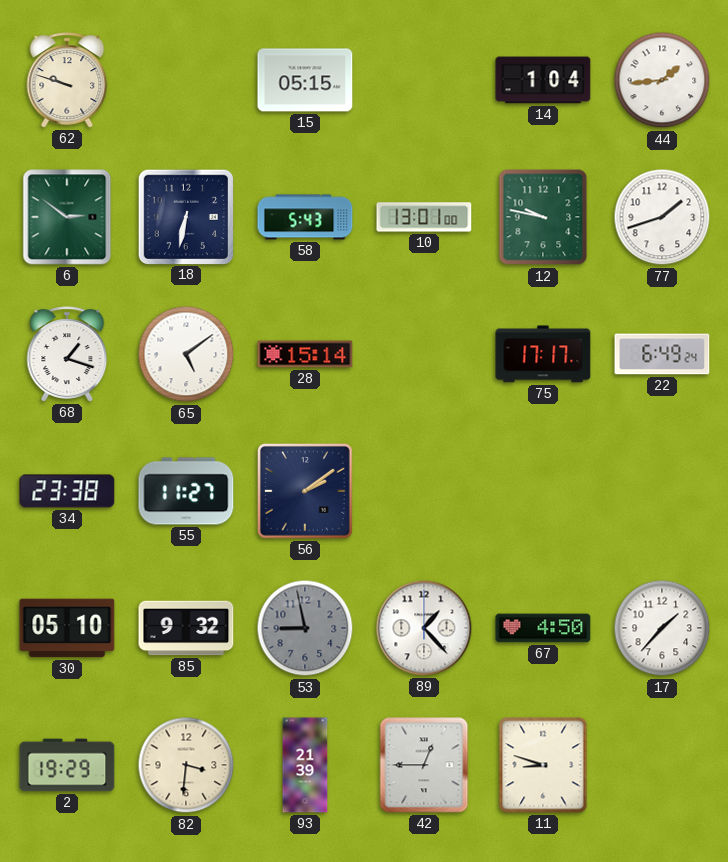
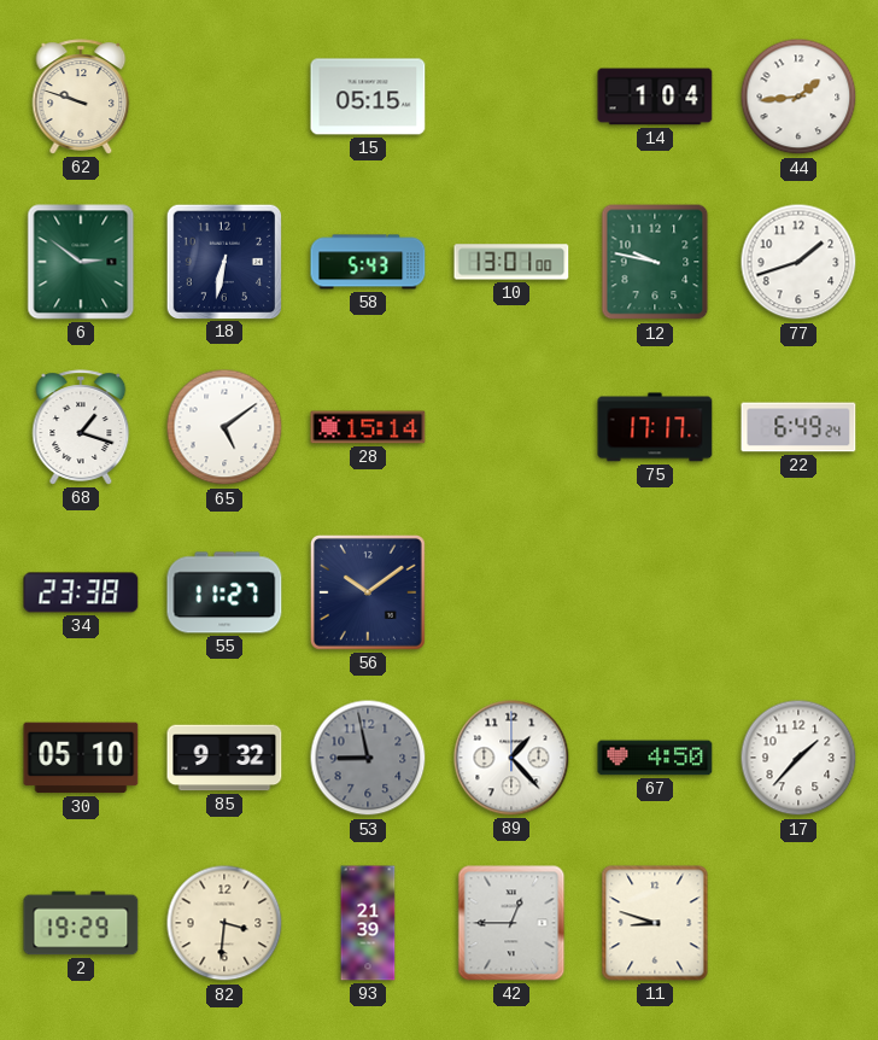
56: 2:09 -> 10:09 (368, 592)
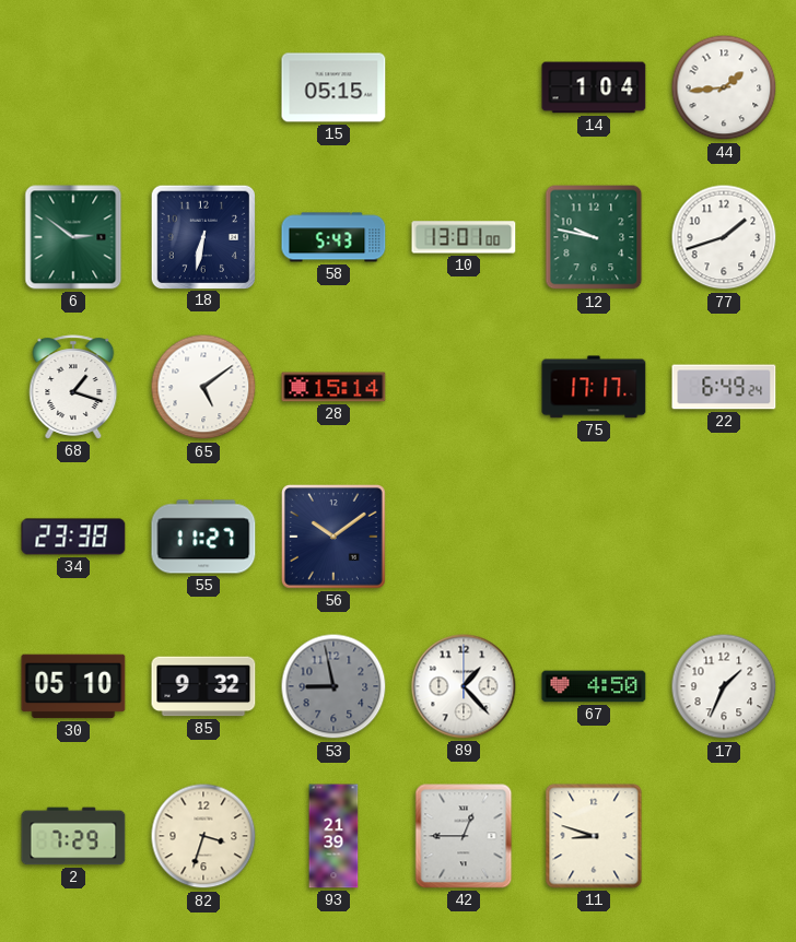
62: 9:48 -> none (81, 97)
17: 1:37 -> 1:34 (724, 686)
2: 19:29 -> 7:29 (73, 836)
82: 3:31 -> 3:33 (203, 836)
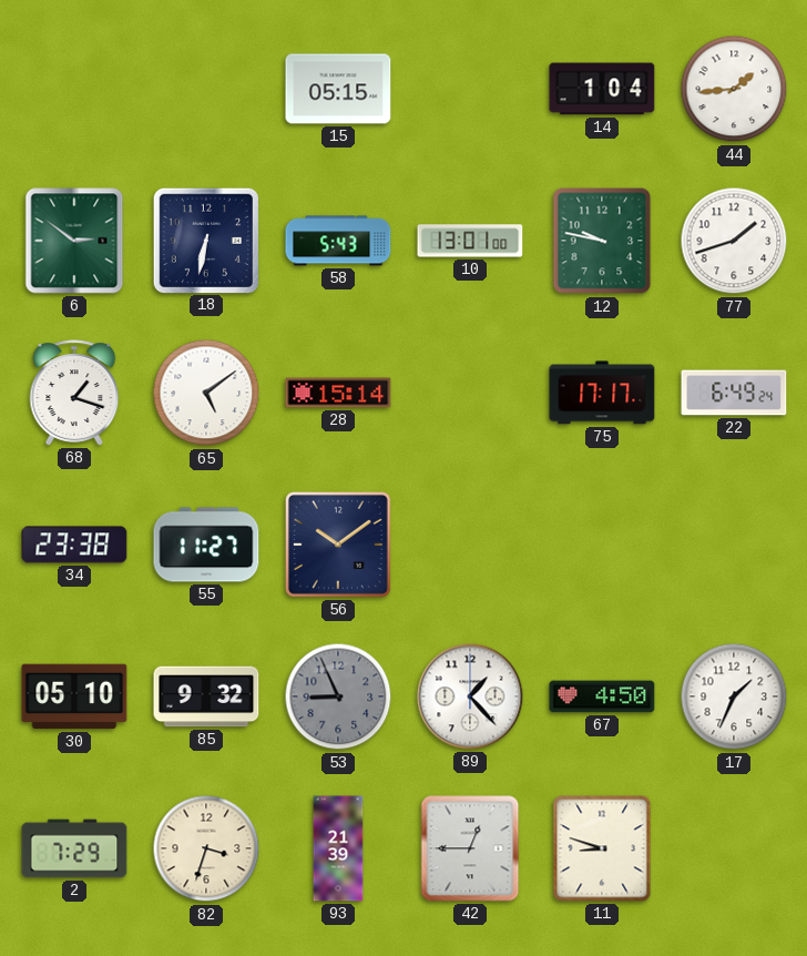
53: 8:58 -> 8:56 (338, 696)
